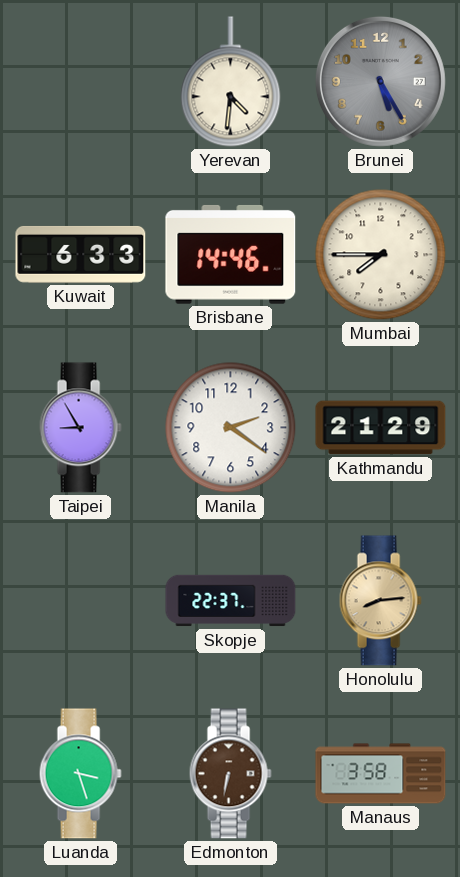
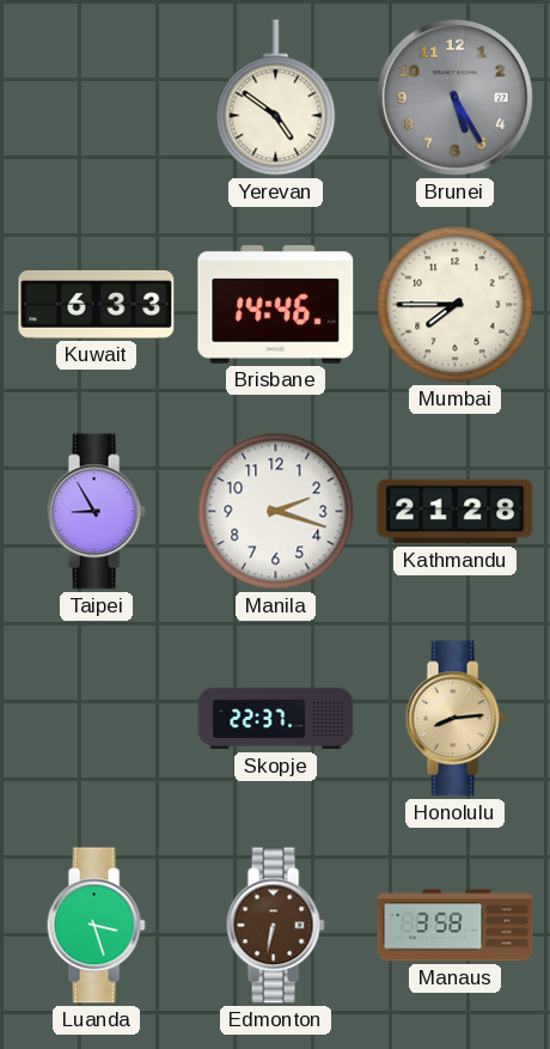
Yerevan: 4:31 -> 4:51 (276, 98)
Manila: 2:21 -> 2:18 (276, 512)
Kathmandu: 21:29 -> 21:28 (456, 512)
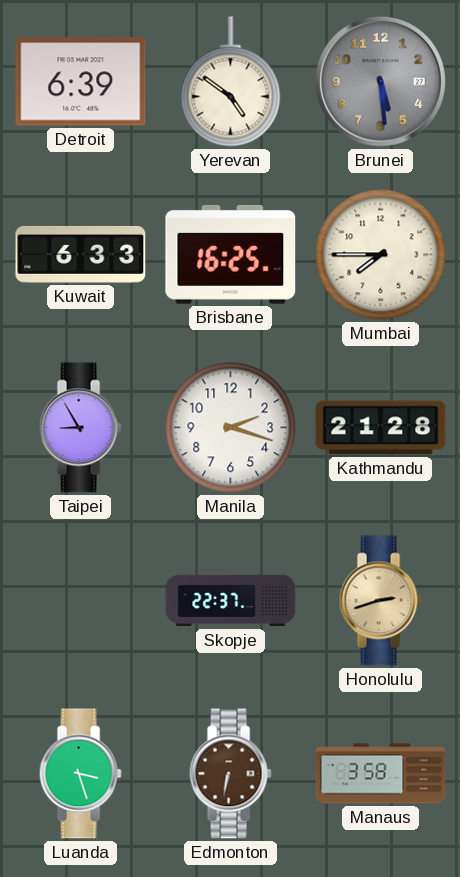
Detroit: none -> 6:39 (81, 82)
Brunei: 5:25 -> 5:29 (380, 81)
Brisbane: 14:46 -> 16:25 (231, 254)
Honolulu: 8:14 -> 2:42 (380, 601)
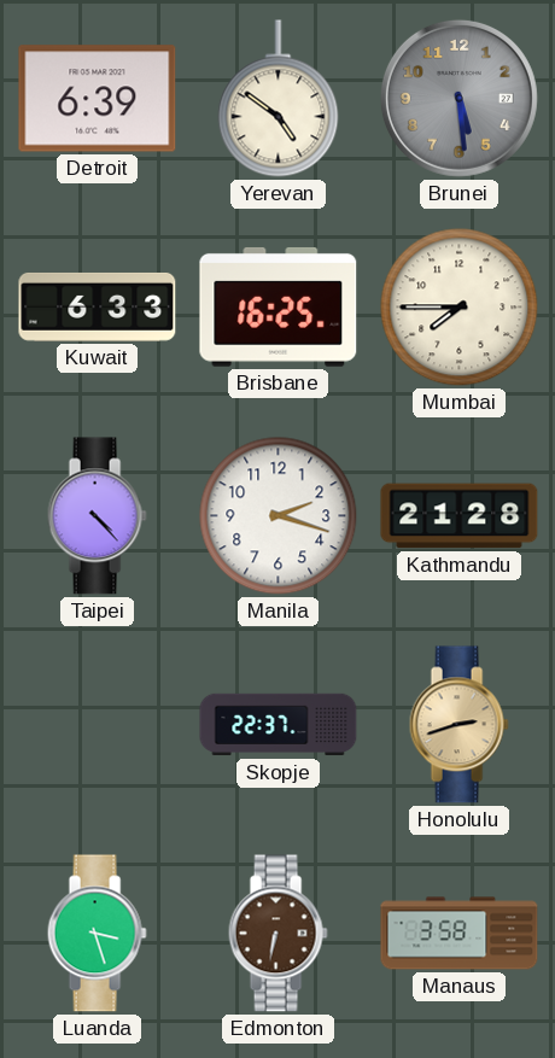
Taipei: 8:55 -> 4:23 (97, 516)
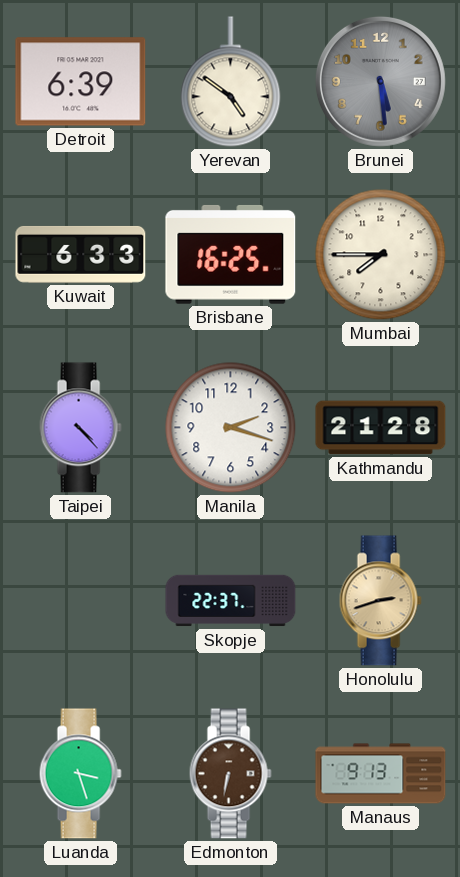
Manaus: 3:58 -> 9:13 (381, 774)
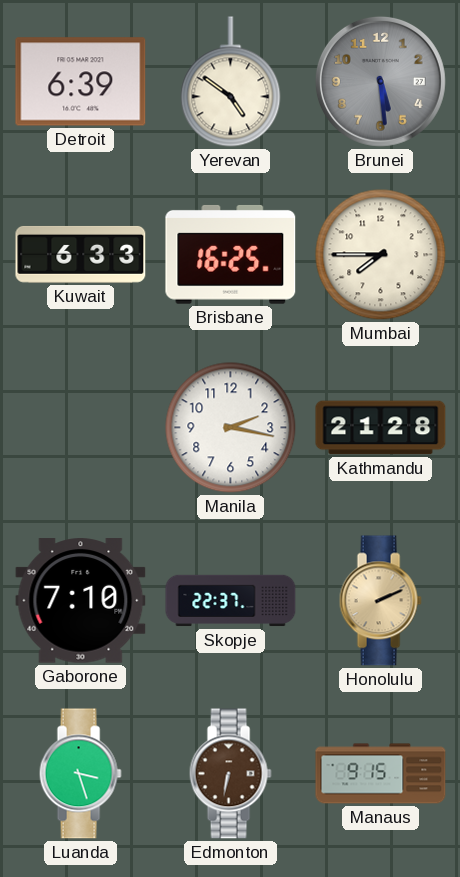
Taipei: 4:23 -> none (80, 428)
Manila: 2:18 -> 2:17 (231, 428)
Gaborone: none -> 7:10 (81, 601)
Honolulu: 2:42 -> 2:11 (380, 601)
Manaus: 9:13 -> 9:15 (381, 774)
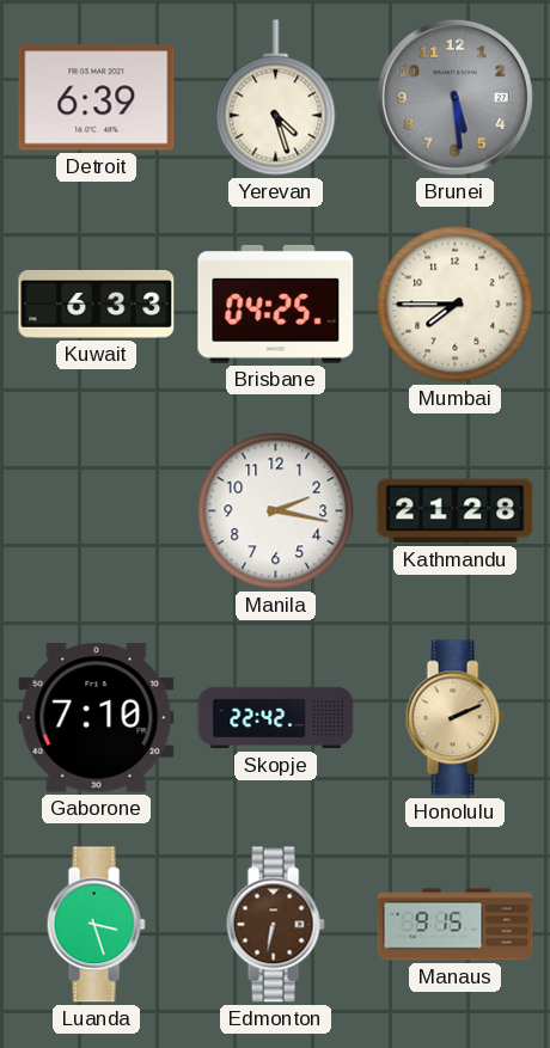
Yerevan: 4:51 -> 4:27 (276, 98)
Brisbane: 16:25 -> 04:25 (276, 304)
Skopje: 22:37 -> 22:42 (276, 718)
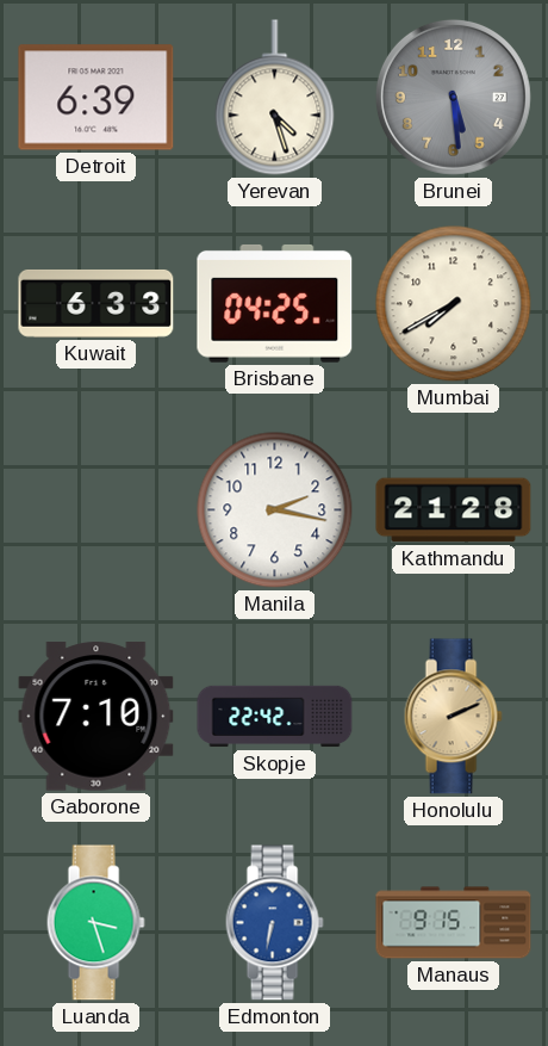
Mumbai: 7:45 -> 7:40 (454, 304)
Edmonton dial: brown -> blue (274, 923)
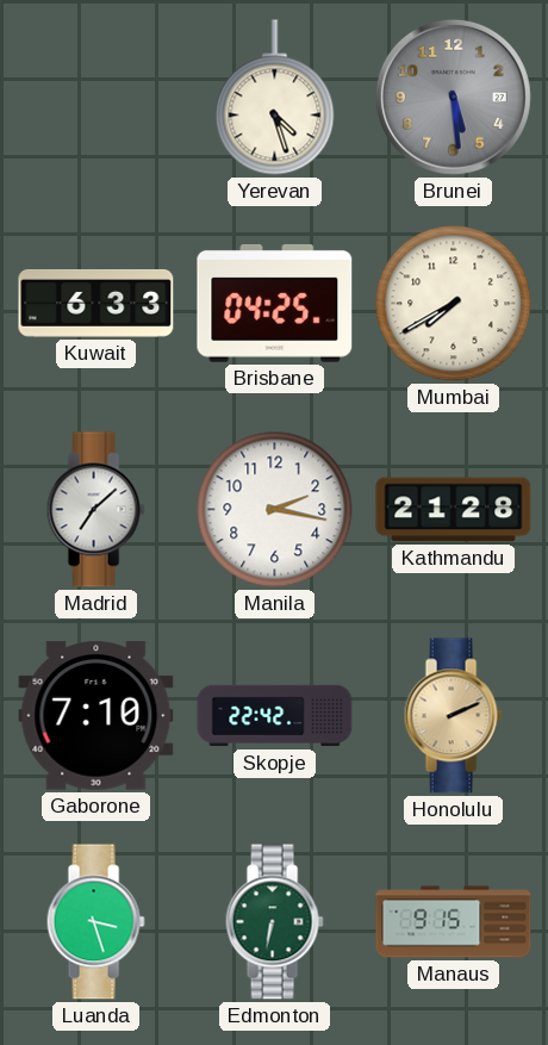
Detroit: 6:39 -> none (96, 98)
Madrid: none -> 7:08 (95, 510)
Edmonton dial: blue -> green (274, 922)
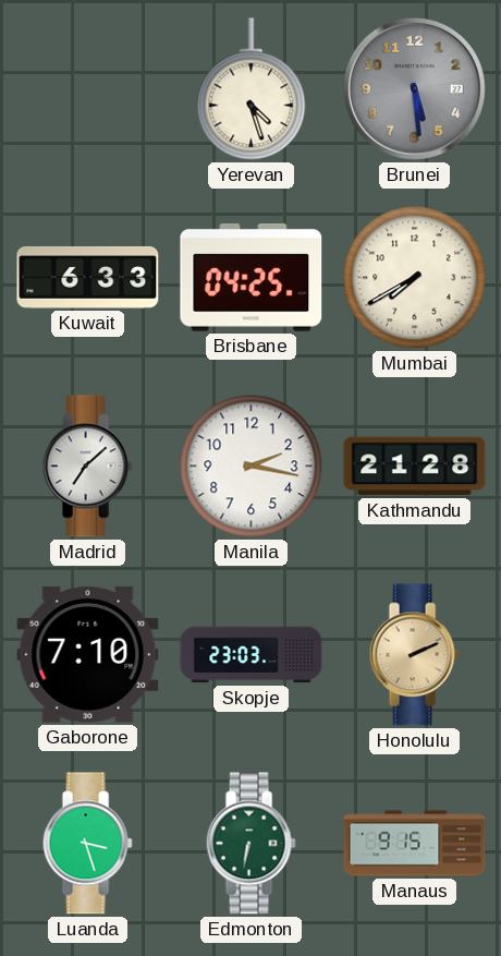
Skopje: 22:42 -> 23:03 (252, 655)
